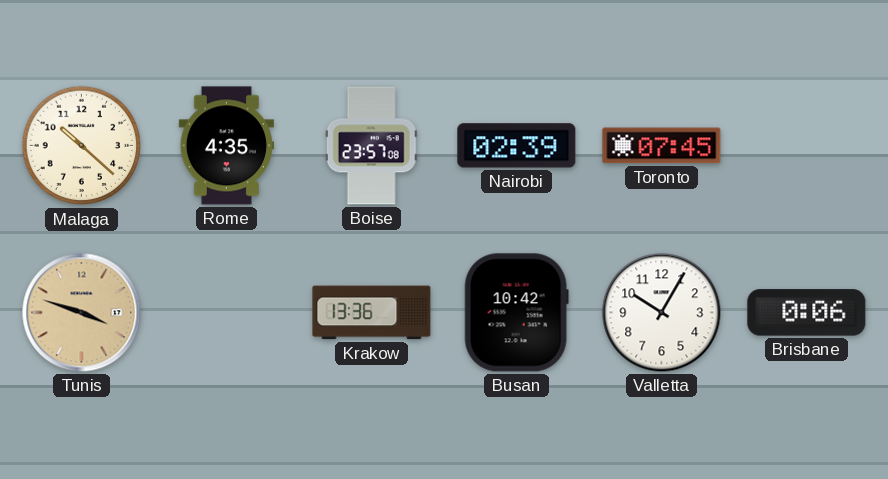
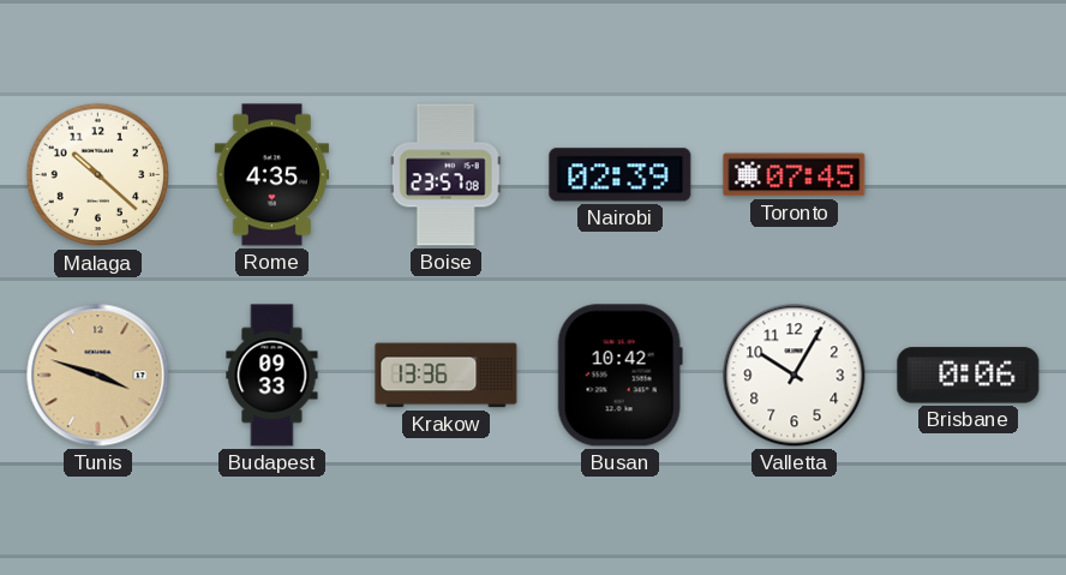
Budapest: none -> 09:33 (273, 376)
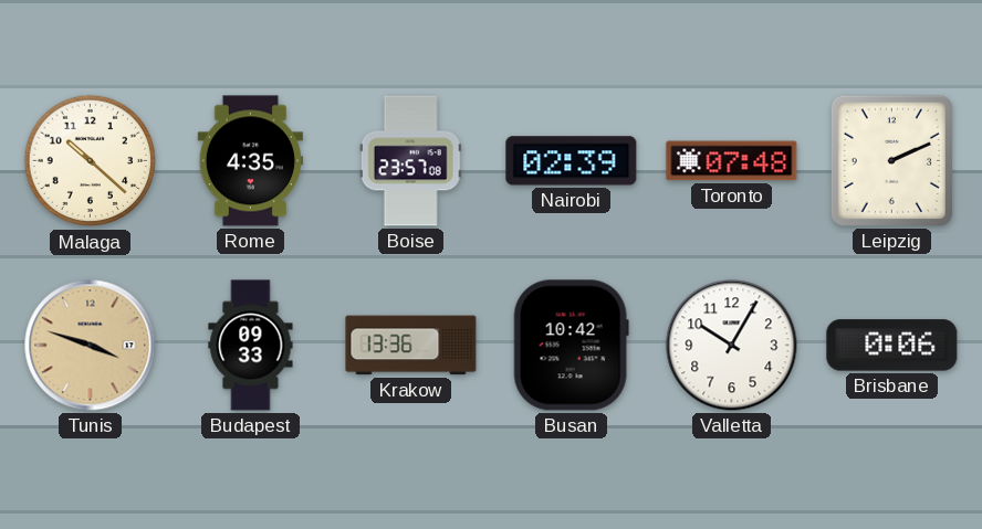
Toronto: 07:45 -> 07:48 (732, 161)
Leipzig: none -> 2:11 (891, 160)
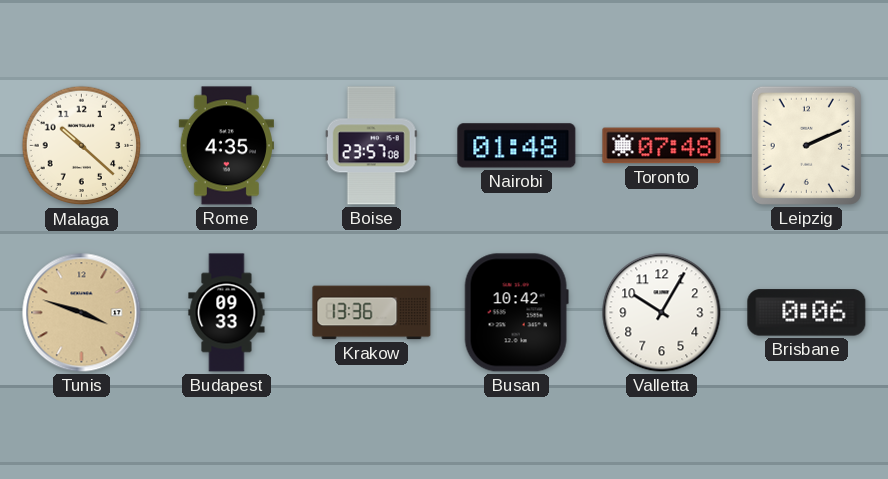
Nairobi: 02:39 -> 01:48 (517, 146)
